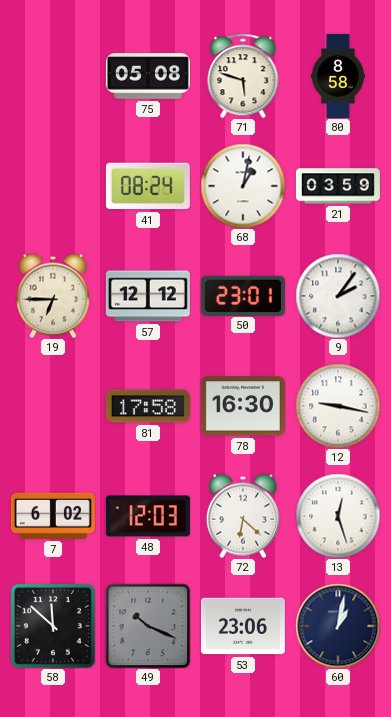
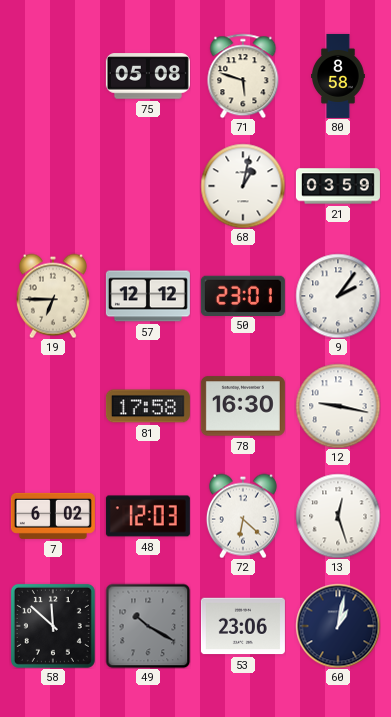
41: 08:24 -> none (148, 186)
49: 10:19 -> 10:20 (148, 626)
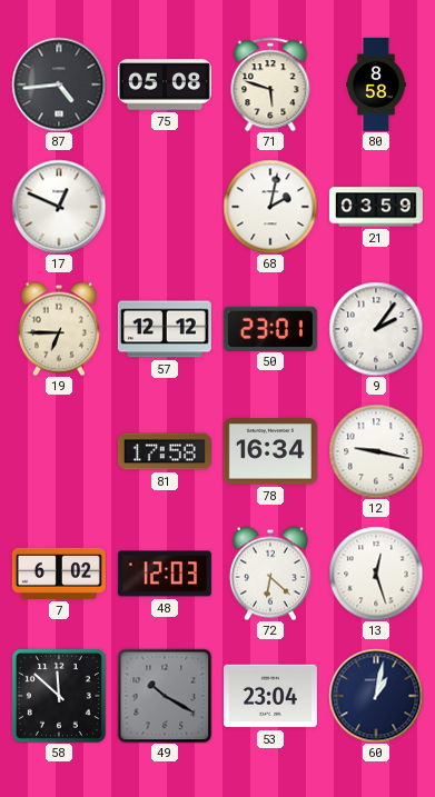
87: none -> 4:44 (59, 84)
17: none -> 12:49 (59, 207)
68: 1:02 -> 2:02 (270, 207)
78: 16:30 -> 16:34 (270, 451)
53: 23:06 -> 23:04 (270, 696)
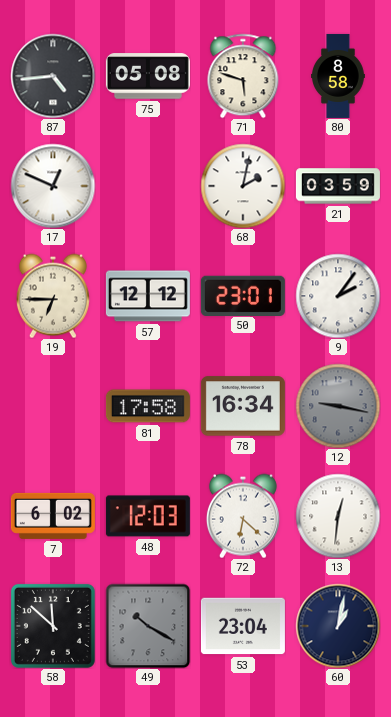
12 dial: white -> grey (338, 406)
13: 12:27 -> 12:31 (338, 516)
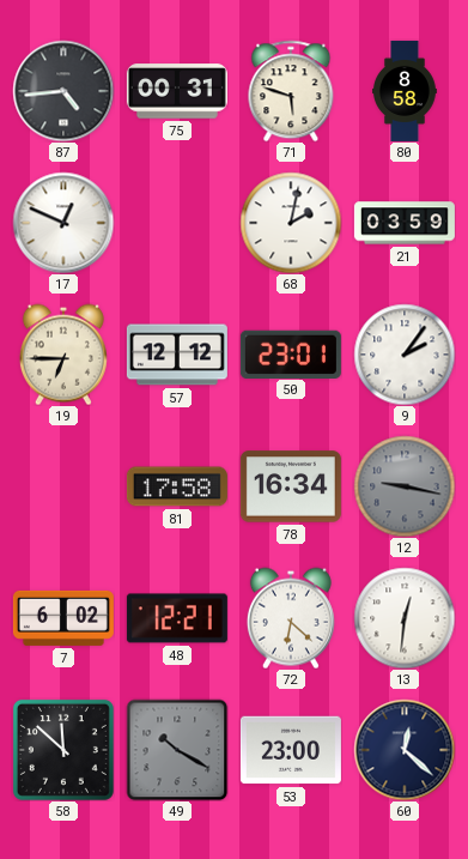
75: 05:08 -> 00:31 (177, 91)
48: 12:03 -> 12:21 (177, 618)
53: 23:04 -> 23:00 (291, 750)
60: 1:02 -> 12:22 (405, 750)
